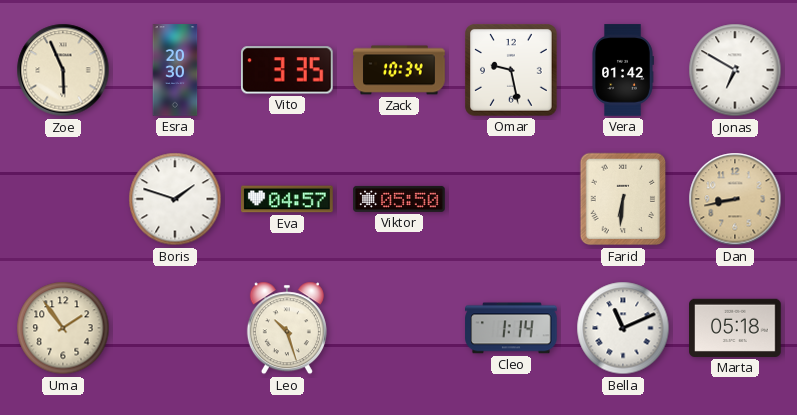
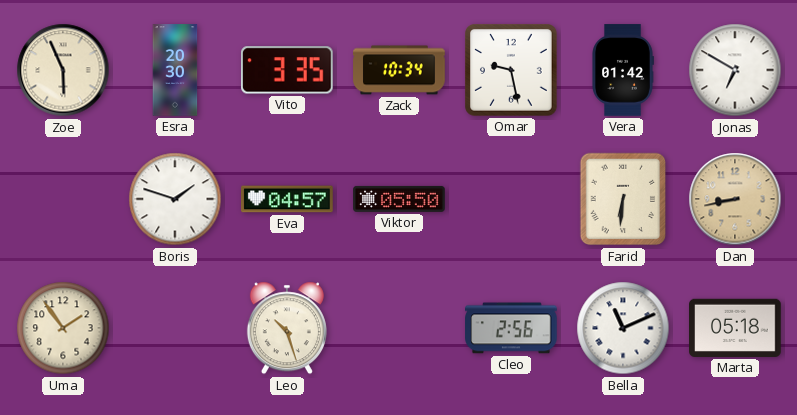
Cleo: 1:14 -> 2:56 (511, 328)
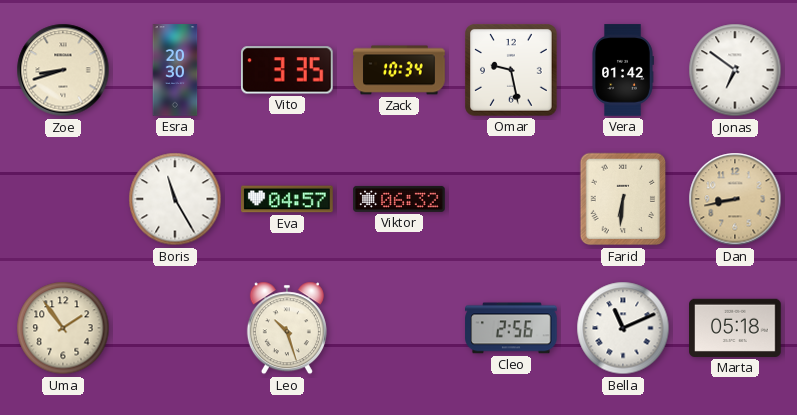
Zoe: 5:56 -> 8:42 (63, 70)
Jonas: 6:50 -> 6:51 (735, 70)
Boris: 1:48 -> 11:25 (175, 199)
Viktor: 05:50 -> 06:32 (399, 199)
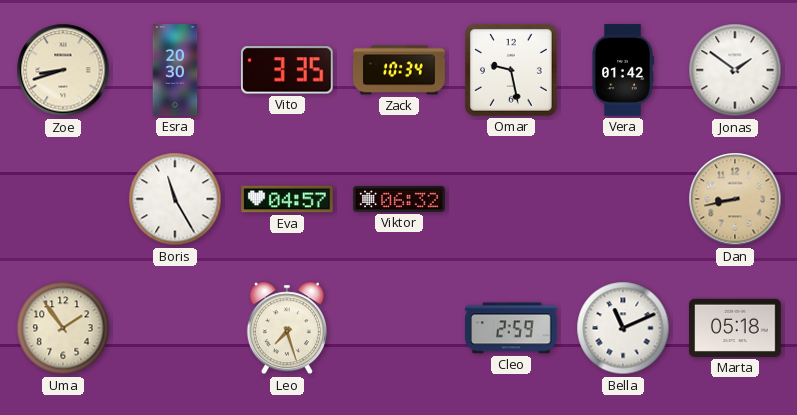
Jonas: 6:51 -> 1:51 (735, 70)
Farid: 6:31 -> none (623, 199)
Leo: 10:27 -> 7:27 (287, 328)
Cleo: 2:56 -> 2:59 (511, 328)
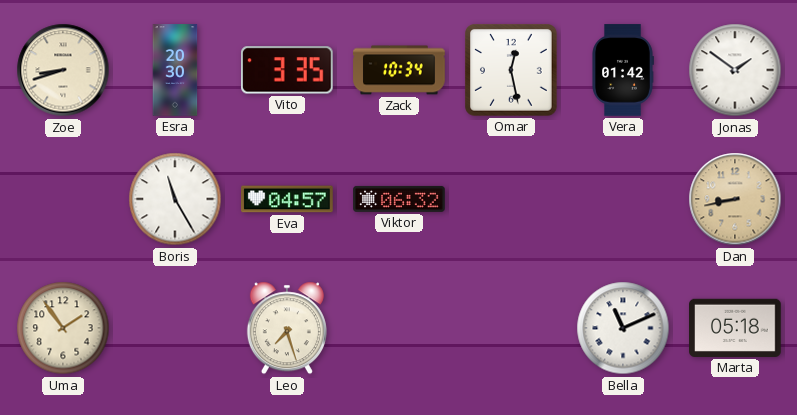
Omar: 9:28 -> 12:28 (512, 71)
Cleo: 2:59 -> none (511, 328)
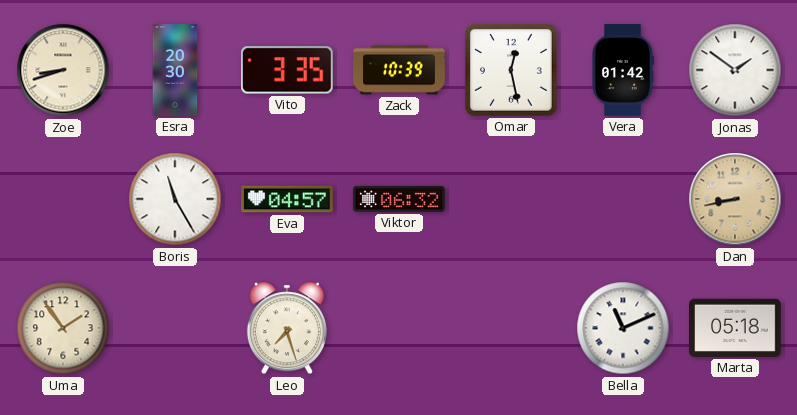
Zack: 10:34 -> 10:39 (399, 70)
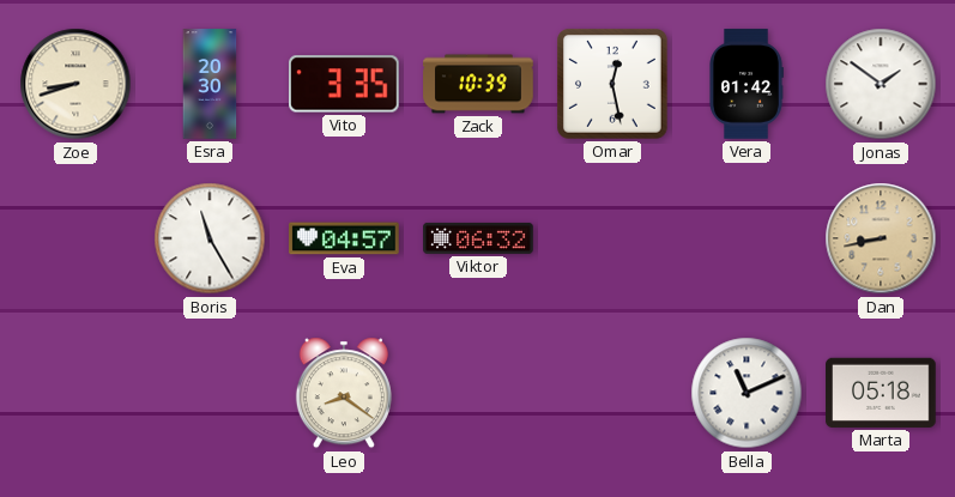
Uma: 1:54 -> none (63, 328)
Leo: 7:27 -> 8:21 (344, 393)
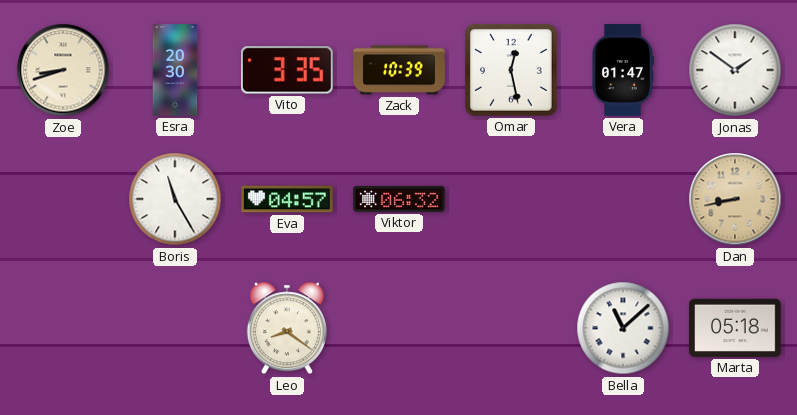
Vera: 01:42 -> 01:47 (623, 70)
Bella: 11:11 -> 11:08 (623, 328)
